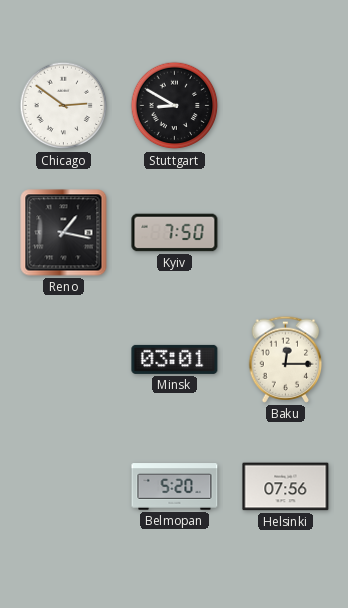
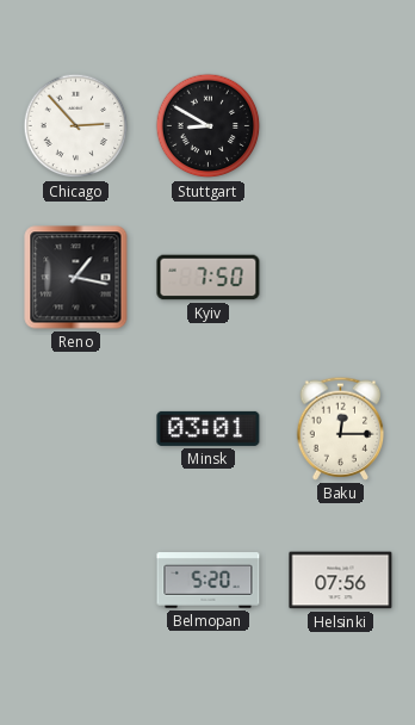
Chicago: 2:51 -> 2:53 (76, 126)
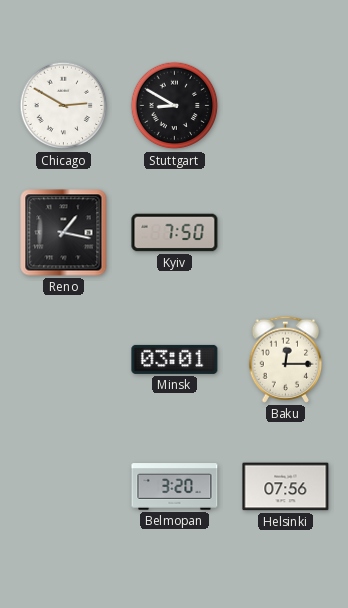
Chicago: 2:53 -> 2:50 (64, 106)
Belmopan: 5:20 -> 3:20 (175, 487)
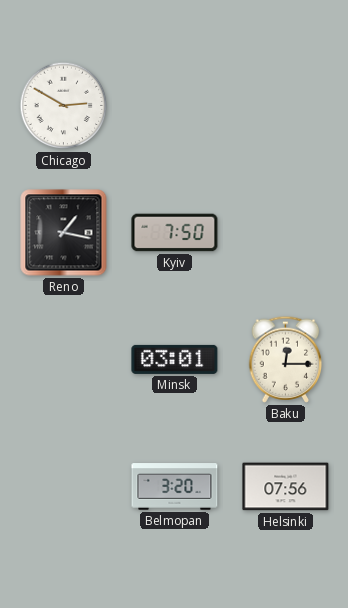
Stuttgart: 8:50 -> none (175, 106)
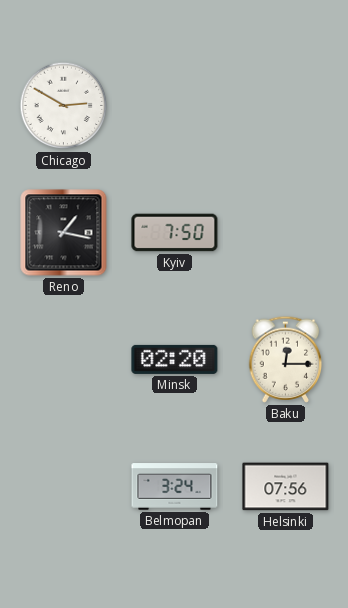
Minsk: 03:01 -> 02:20 (175, 359)
Belmopan: 3:20 -> 3:24 (175, 487)
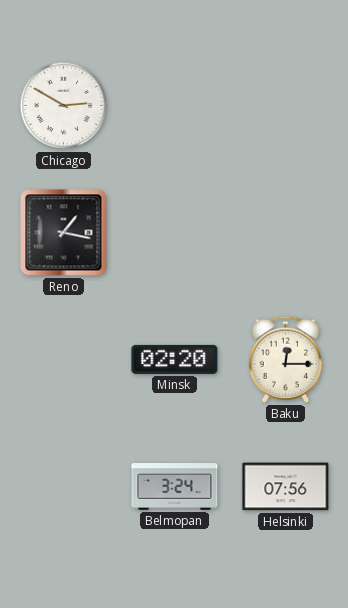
Kyiv: 7:50 -> none (175, 233)
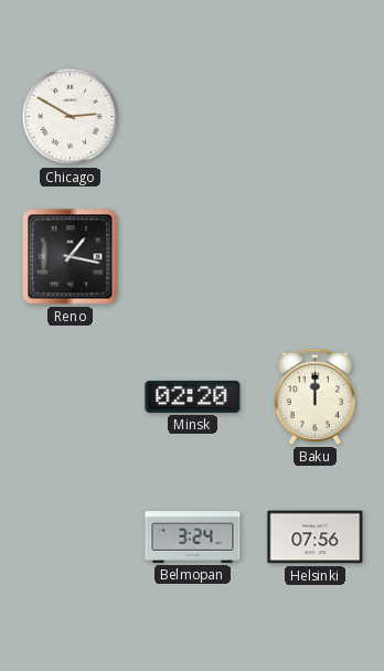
Baku: 12:15 -> 12:00 (316, 396)
